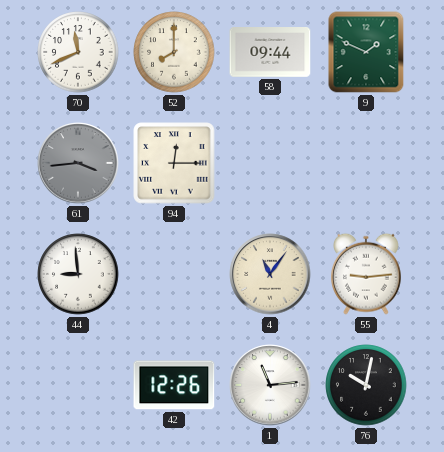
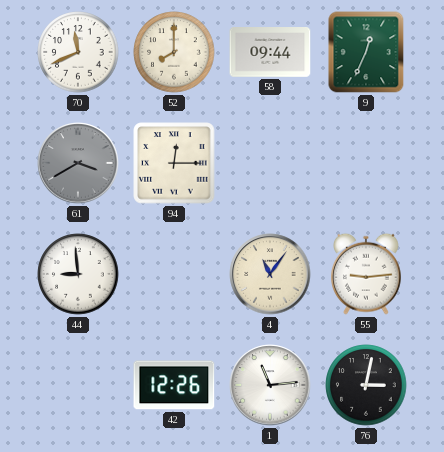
9: 1:49 -> 12:34 (366, 52)
61: 3:44 -> 3:40 (78, 163)
76: 10:02 -> 3:02 (366, 385)
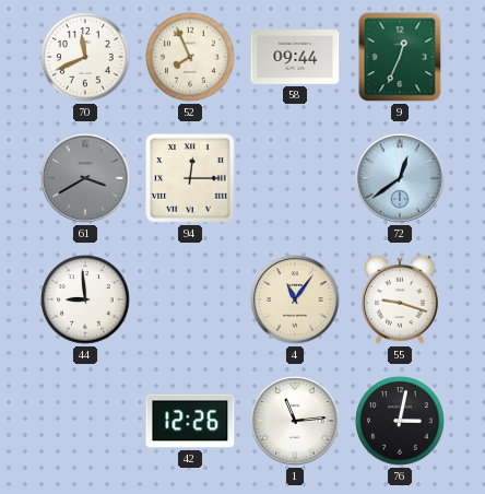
52: 8:00 -> 7:56 (190, 57)
72: none -> 12:39 (400, 178)
55: 9:14 -> 9:18 (401, 299)
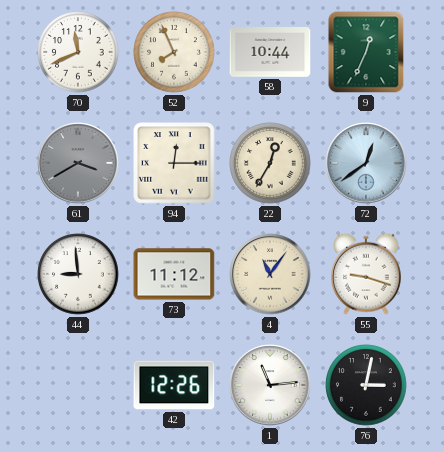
58: 09:44 -> 10:44 (270, 53)
22: none -> 12:35 (270, 163)
73: none -> 11:12 (174, 274)
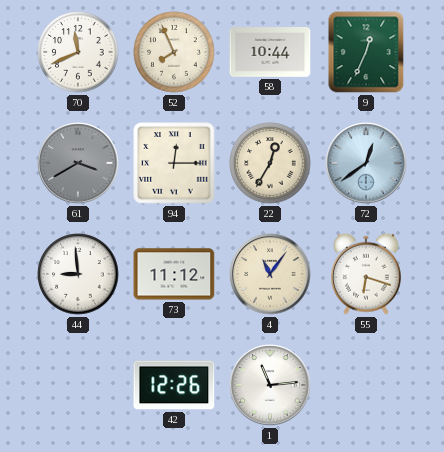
55: 9:18 -> 6:18 (367, 274)
76: 3:02 -> none (366, 385)
